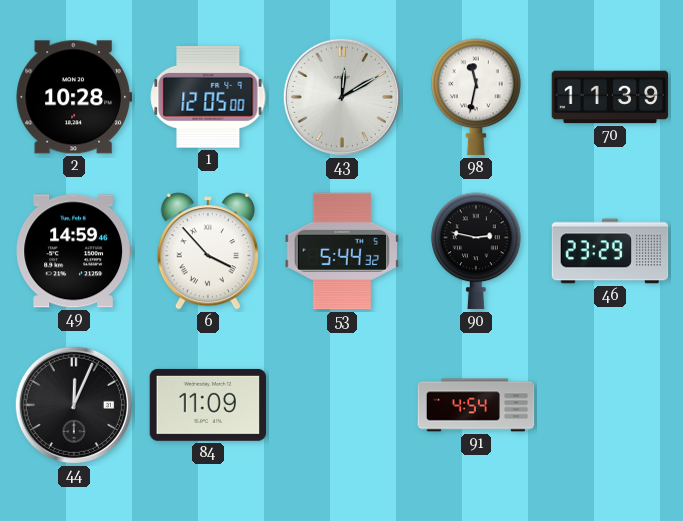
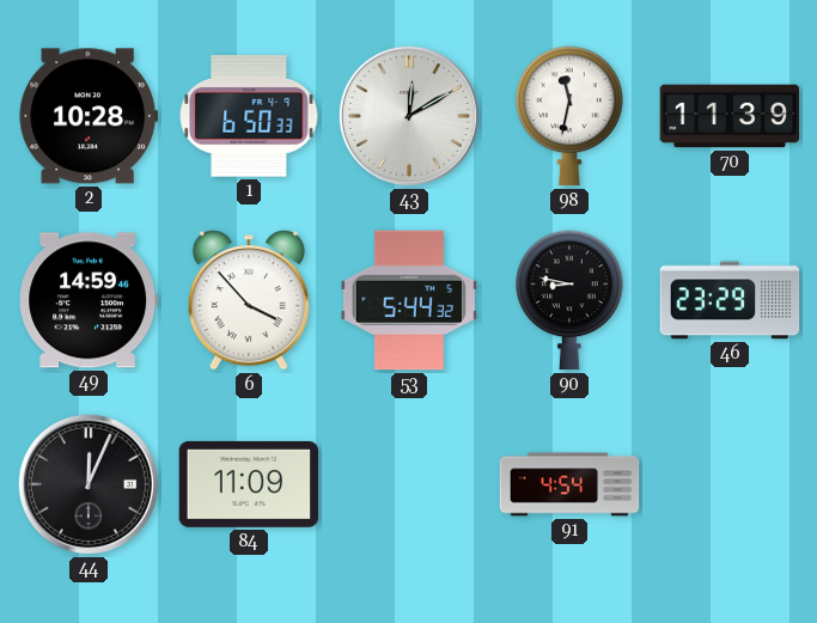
1: 12:05 -> 6:50 (249, 116)
90: 2:47 -> 8:47 (569, 300)
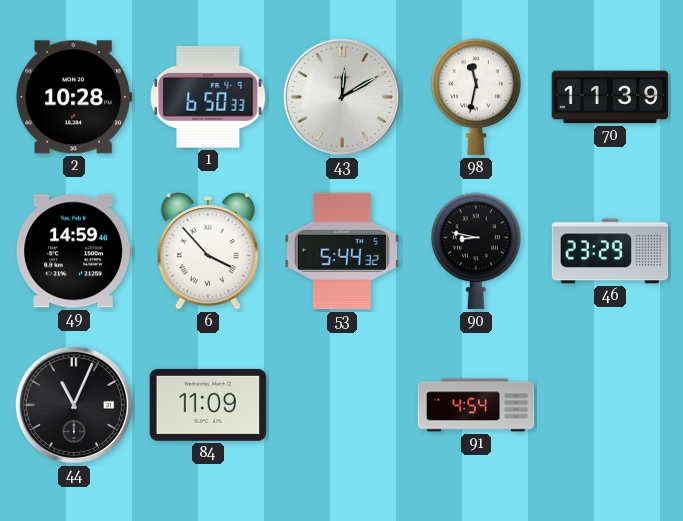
44: 12:04 -> 11:04 (74, 405)
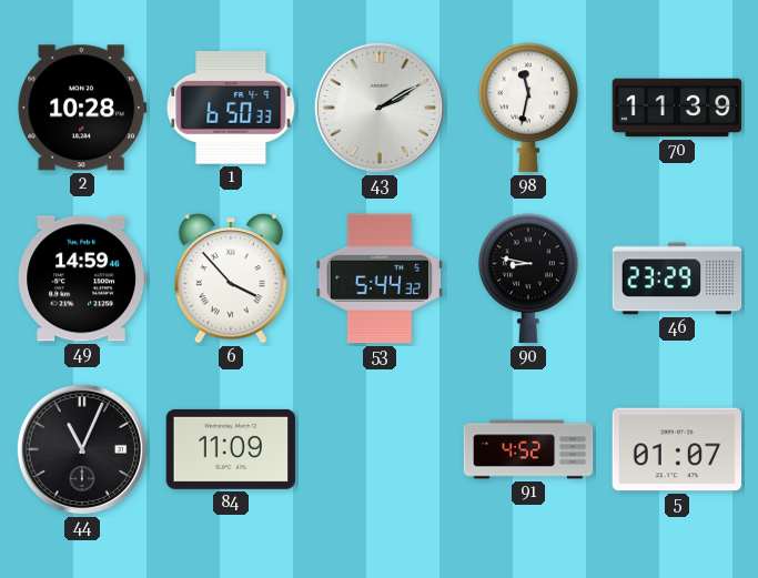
43: 12:10 -> 2:10 (380, 108)
91: 4:54 -> 4:52 (528, 449)
5: none -> 01:07 (677, 449)
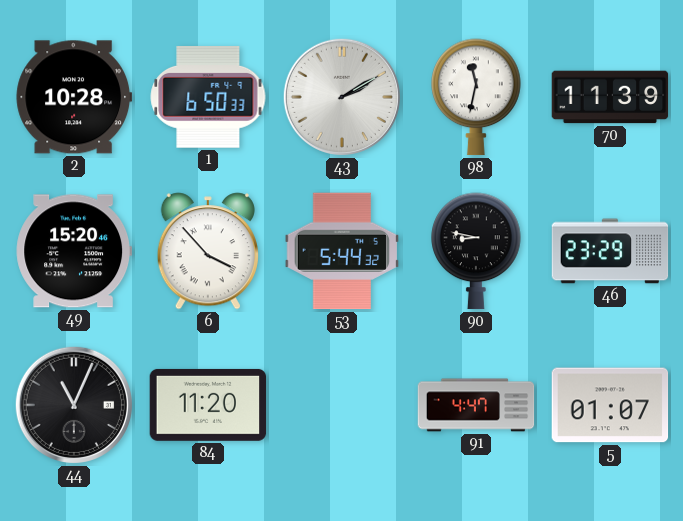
49: 14:59 -> 15:20 (73, 251)
84: 11:09 -> 11:20 (208, 405)
91: 4:52 -> 4:47 (476, 405)
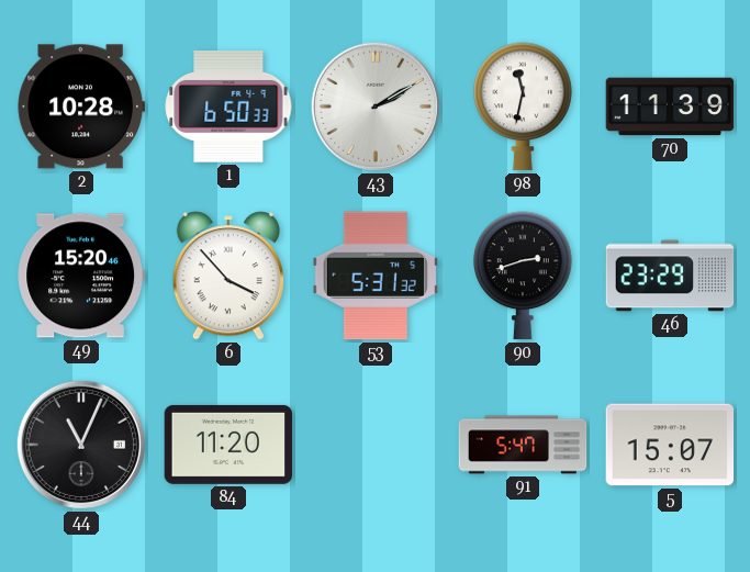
53: 5:44 -> 5:31 (376, 276)
90: 8:47 -> 2:42 (523, 276)
91: 4:47 -> 5:47 (523, 445)
5: 01:07 -> 15:07 (670, 445)
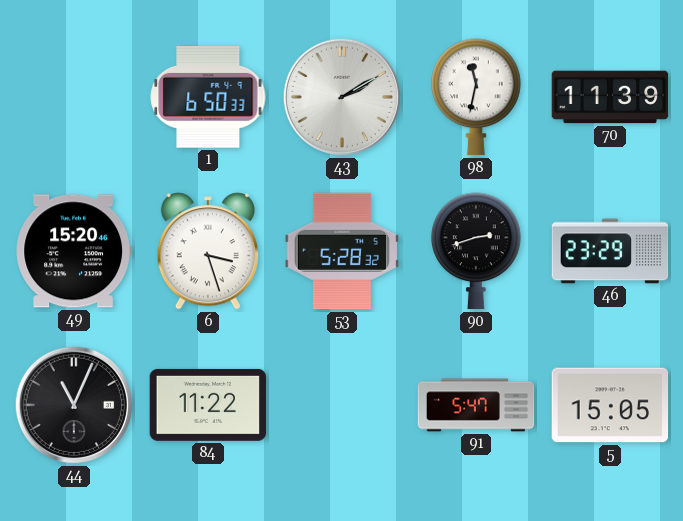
2: 10:28 -> none (80, 106)
6: 3:53 -> 3:27 (208, 251)
53: 5:31 -> 5:28 (342, 251)
84: 11:20 -> 11:22 (208, 405)
5: 15:07 -> 15:05 (610, 405)
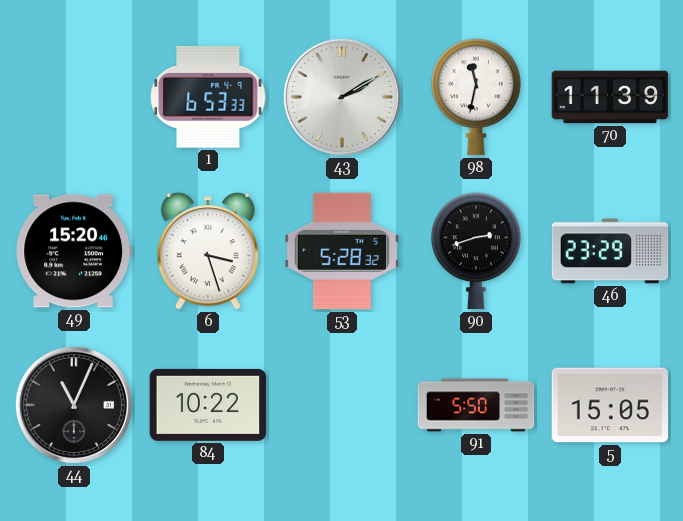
1: 6:50 -> 6:53 (208, 97)
84: 11:22 -> 10:22 (208, 405)
91: 5:47 -> 5:50 (476, 405)
